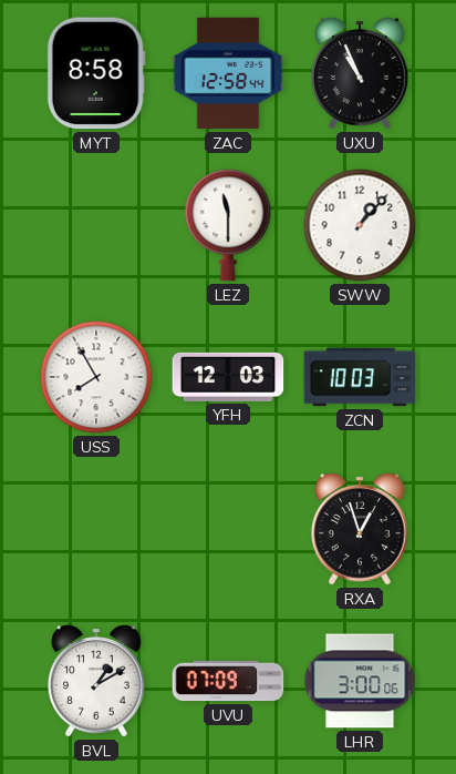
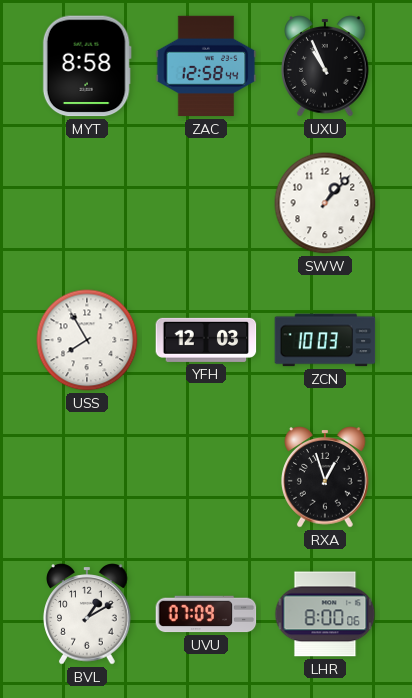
LEZ: 11:30 -> none (228, 225)
LHR: 3:00 -> 8:00 (325, 614)
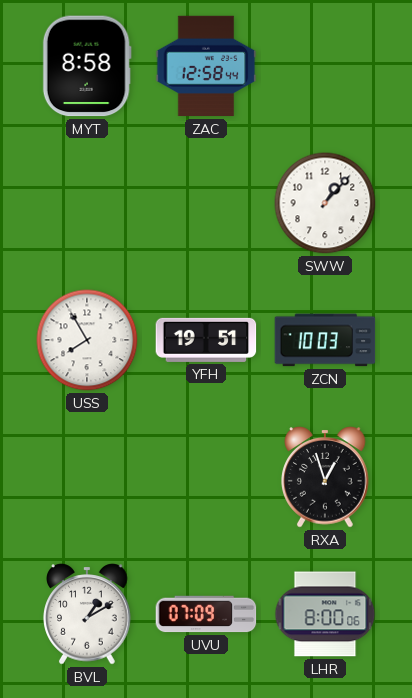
UXU: 10:56 -> none (325, 66)
YFH: 12:03 -> 19:51 (206, 340)
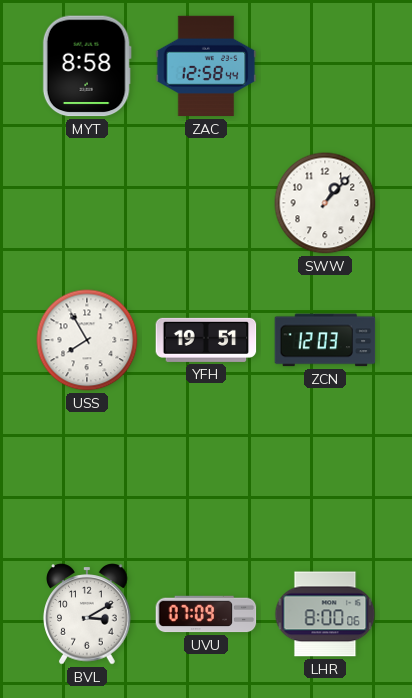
ZCN: 10:03 -> 12:03 (325, 340)
RXA: 12:57 -> none (325, 477)
BVL: 1:10 -> 3:10 (87, 614)
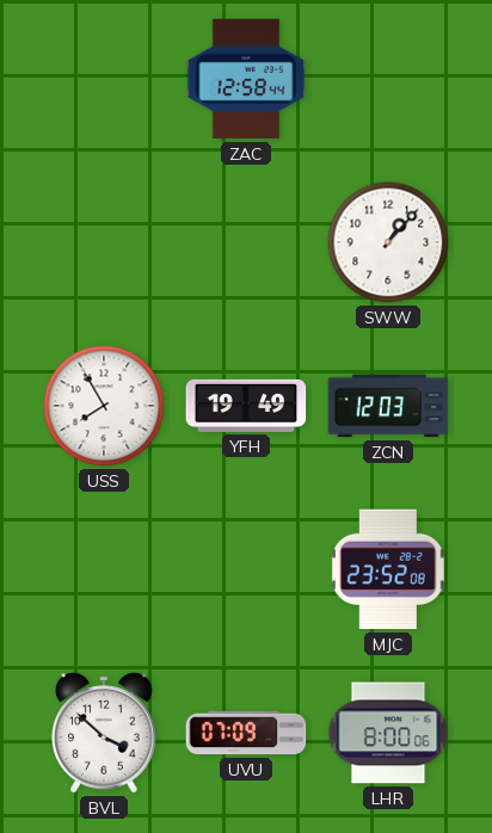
MYT: 8:58 -> none (87, 66)
YFH: 19:51 -> 19:49 (246, 406)
MJC: none -> 23:52 (388, 569)
BVL: 3:10 -> 3:52 (104, 733)
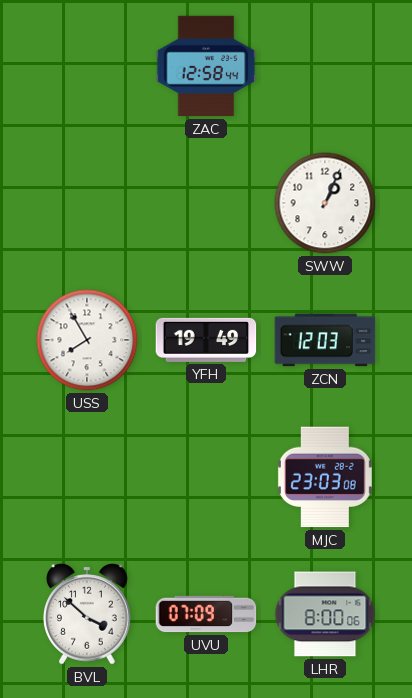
SWW: 1:07 -> 1:04 (325, 203)
MJC: 23:52 -> 23:03 (325, 477)
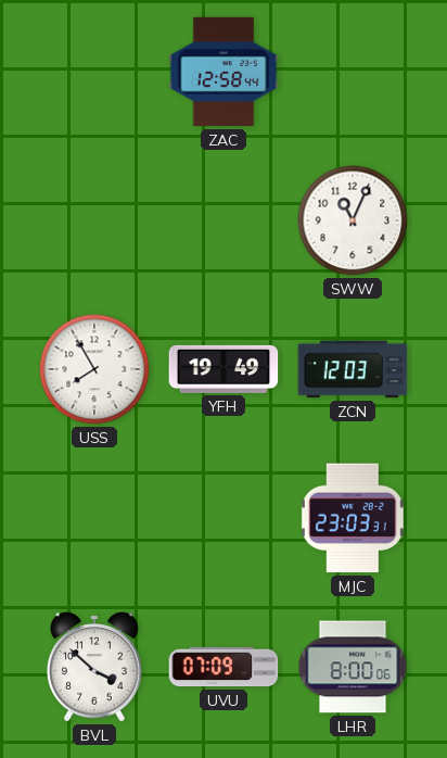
SWW: 1:04 -> 11:04 (353, 220)
MJC: 23:03:08 -> 23:03:31 (353, 518)
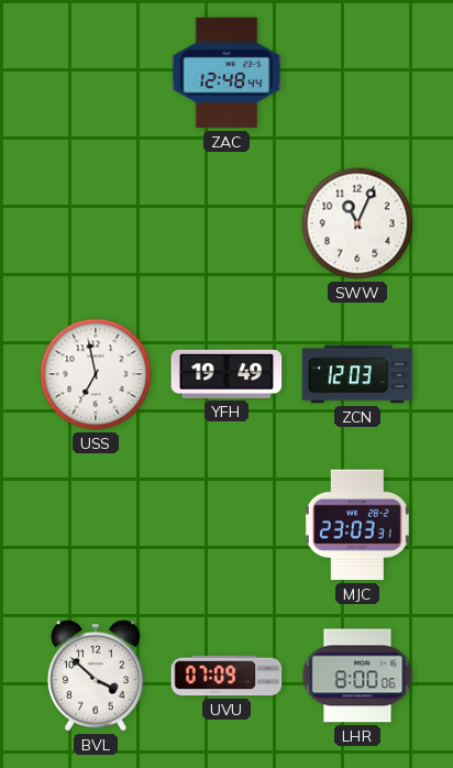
ZAC: 12:58 -> 12:48 (226, 73)
USS: 7:55 -> 6:58 (96, 374)
